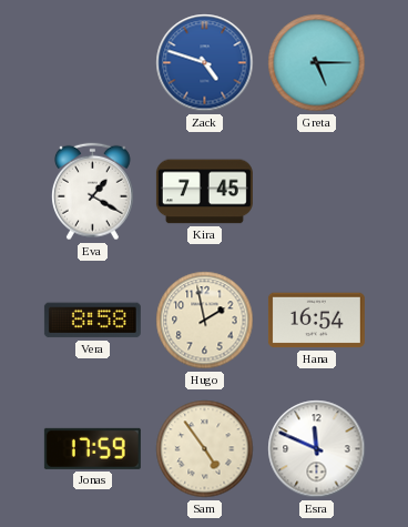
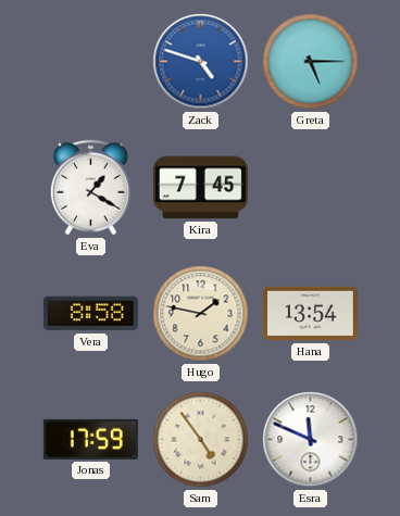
Hugo: 1:58 -> 1:47 (201, 314)
Hana: 16:54 -> 13:54 (310, 314)
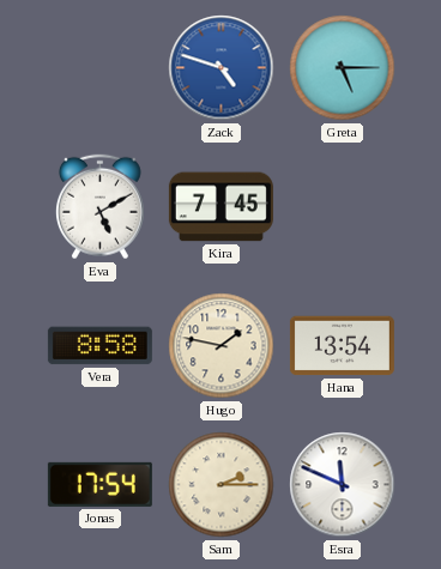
Eva: 1:20 -> 5:10 (99, 207)
Jonas: 17:59 -> 17:54 (99, 484)
Sam: 4:54 -> 2:15 (222, 485)
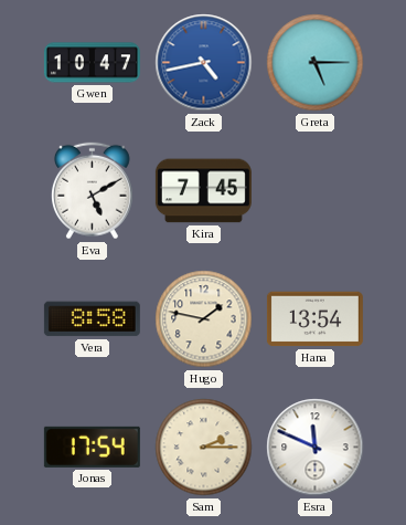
Gwen: none -> 10:47 (92, 63)
Zack: 4:48 -> 4:43 (204, 63)
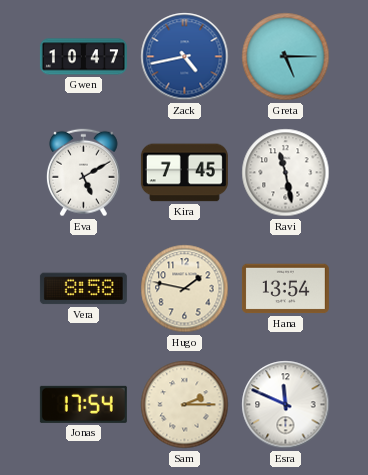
Ravi: none -> 11:28 (286, 173)
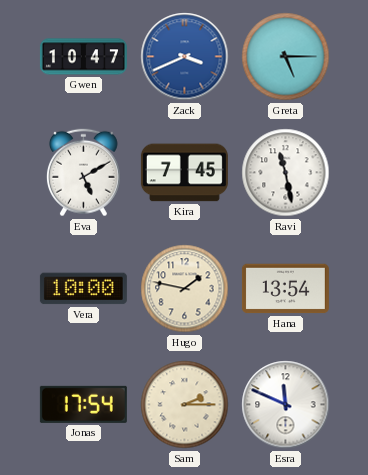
Zack: 4:43 -> 3:41 (185, 57)
Vera: 8:58 -> 10:00 (83, 289)
